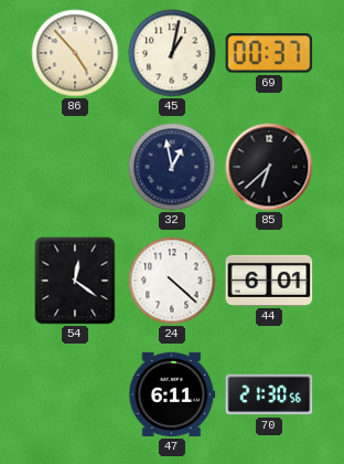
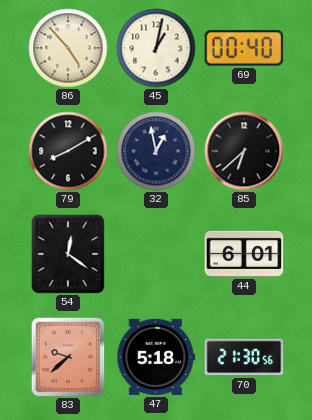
69: 00:37 -> 00:40 (244, 48)
79: none -> 8:10 (68, 151)
24: 4:22 -> none (172, 281)
83: none -> 9:38 (68, 357)
47: 6:11 -> 5:18 (156, 357)
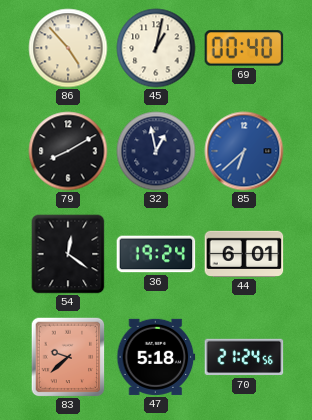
85 dial: black -> blue (244, 151)
36: none -> 19:24 (156, 254)
70: 21:30 -> 21:24 (244, 357)
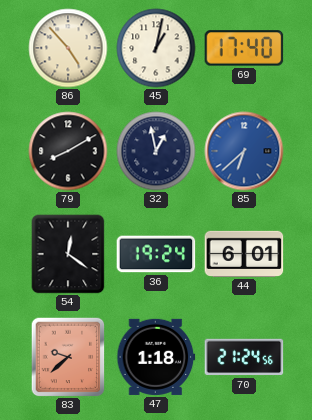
69: 00:40 -> 17:40 (244, 48)
47: 5:18 -> 1:18 (156, 357)
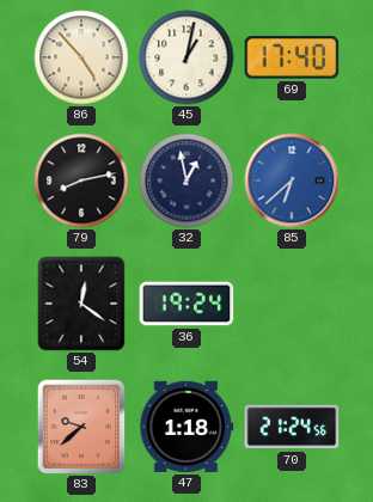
79: 8:10 -> 8:13 (81, 180)
44: 6:01 -> none (244, 254)
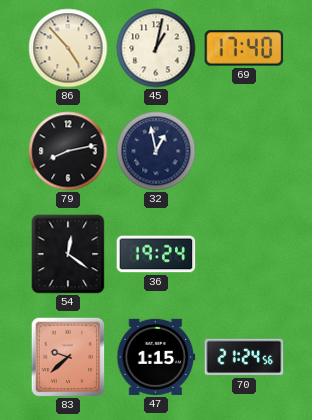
85: 6:38 -> none (292, 180)
47: 1:18 -> 1:15 (156, 357)
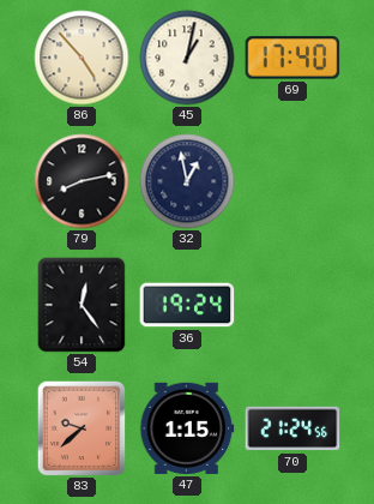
54: 12:21 -> 12:24 (82, 305)
